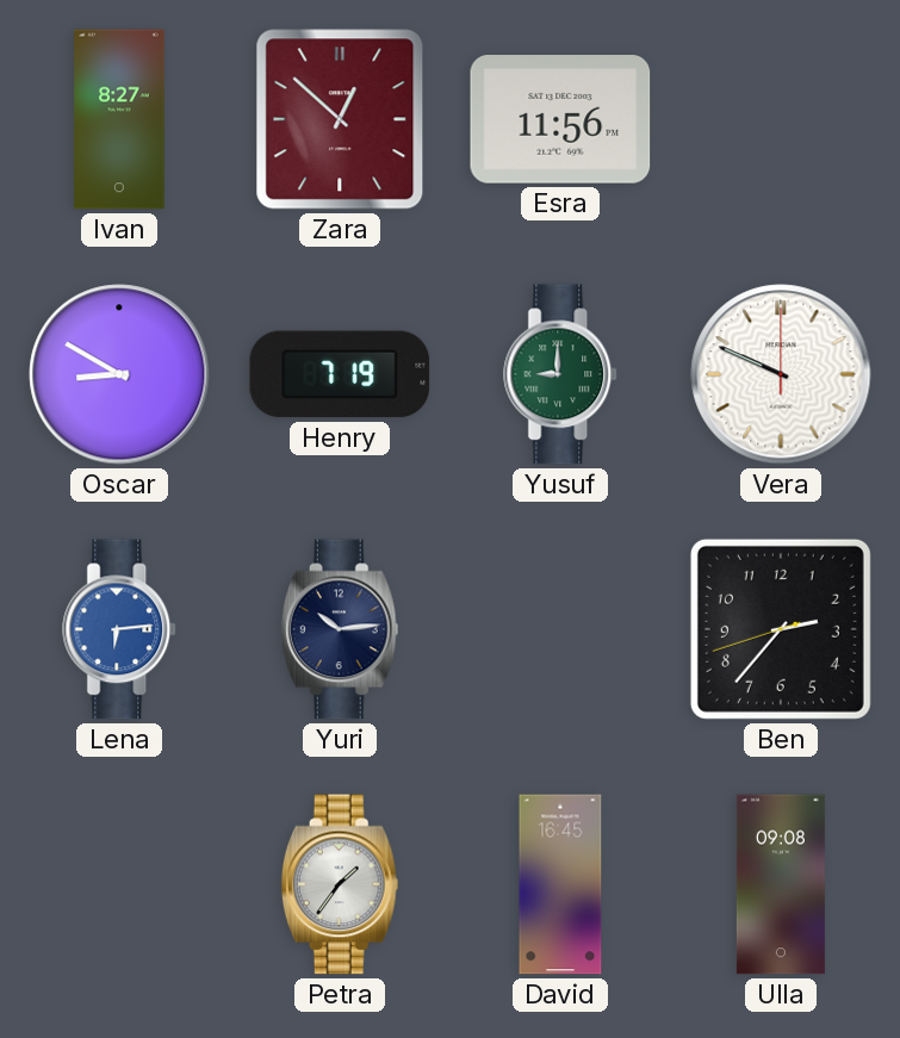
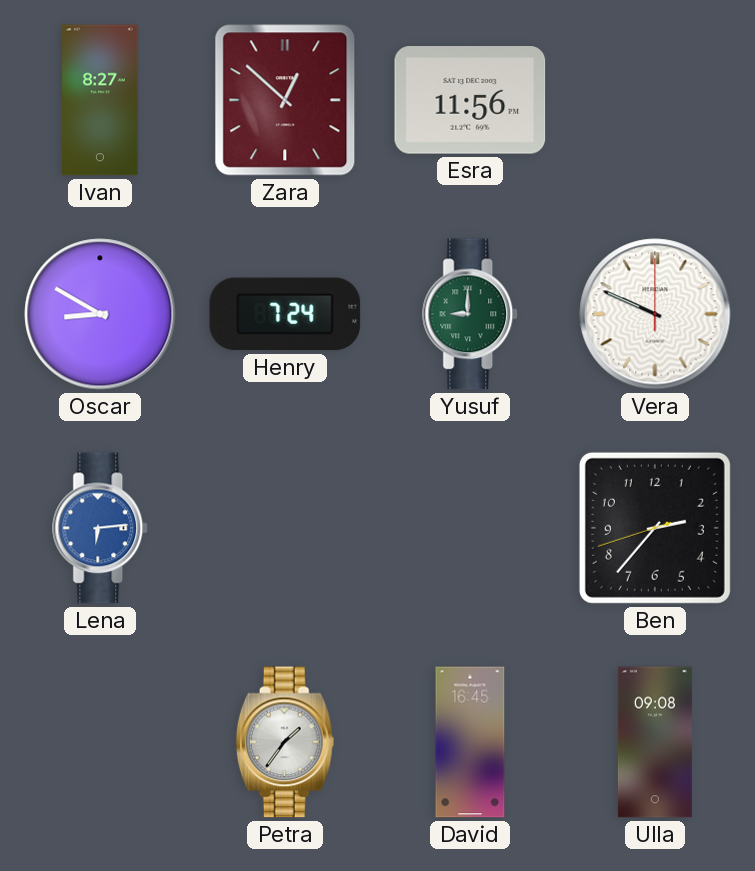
Henry: 7:19 -> 7:24 (285, 314)
Yuri: 10:14 -> none (340, 629)
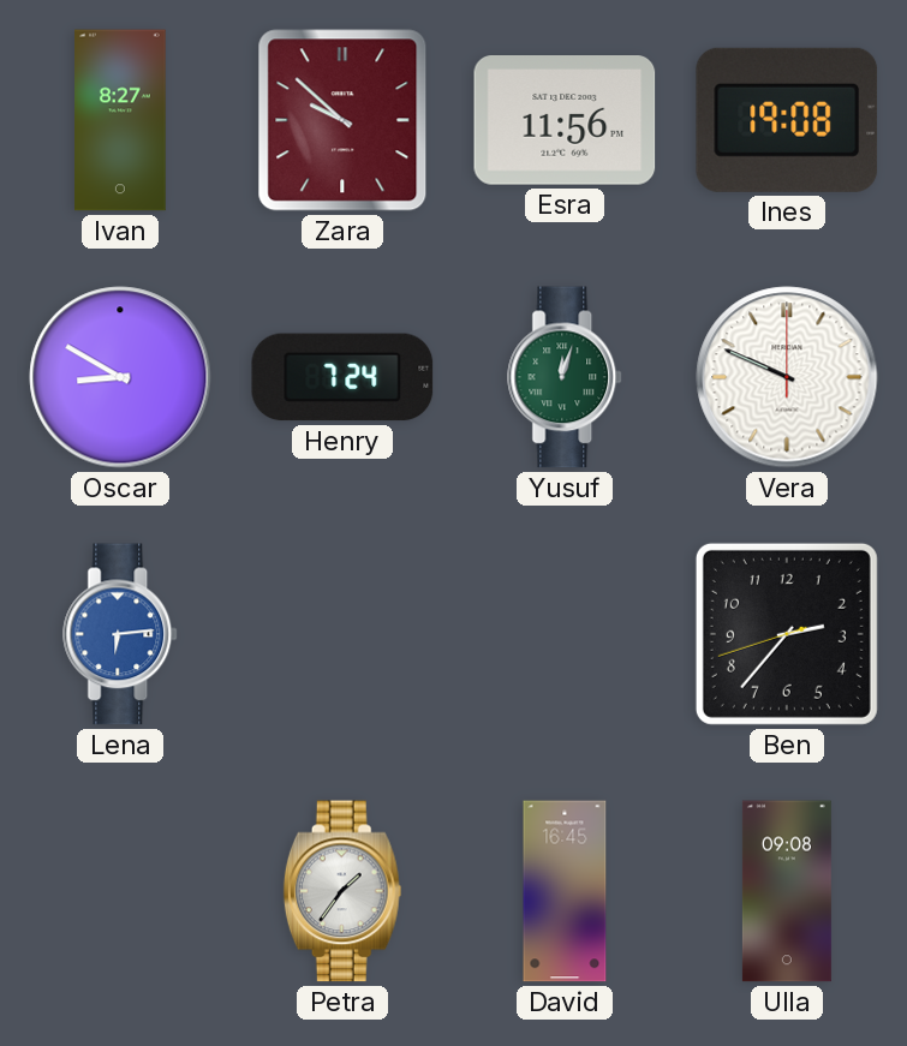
Zara: 12:52 -> 9:52 (342, 120)
Ines: none -> 19:08 (787, 120)
Yusuf: 9:00 -> 12:03 (566, 377)
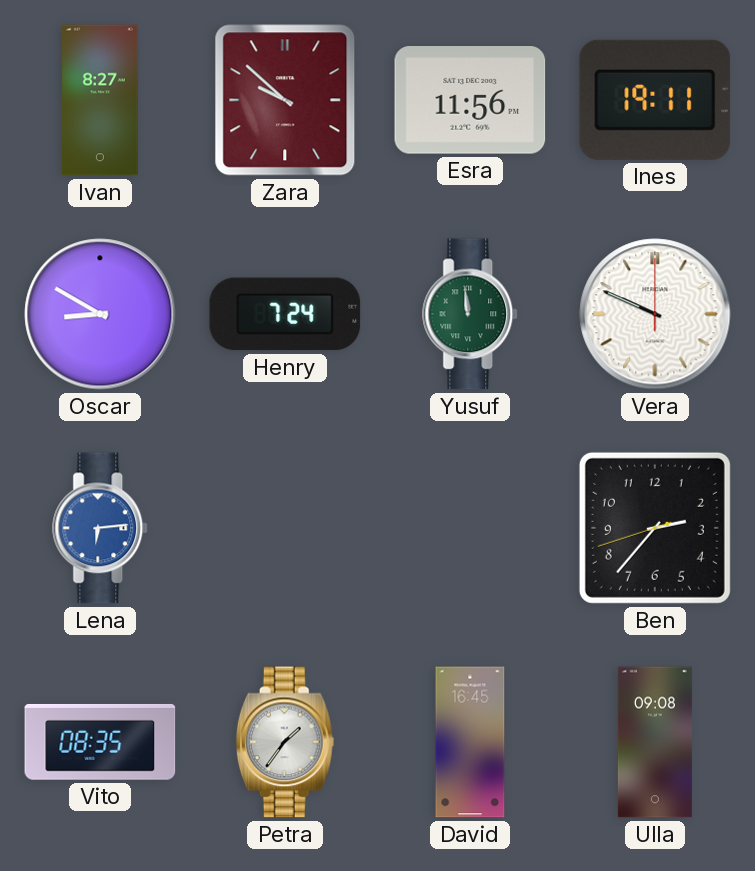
Ines: 19:08 -> 19:11 (655, 100)
Yusuf: 12:03 -> 11:59 (471, 314)
Vito: none -> 08:35 (100, 742)
